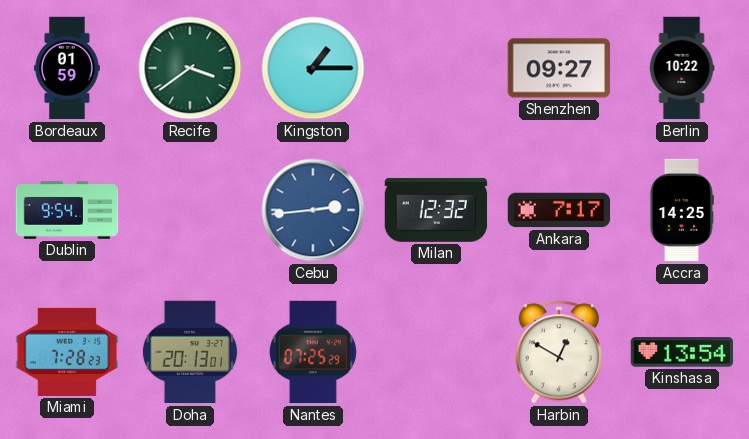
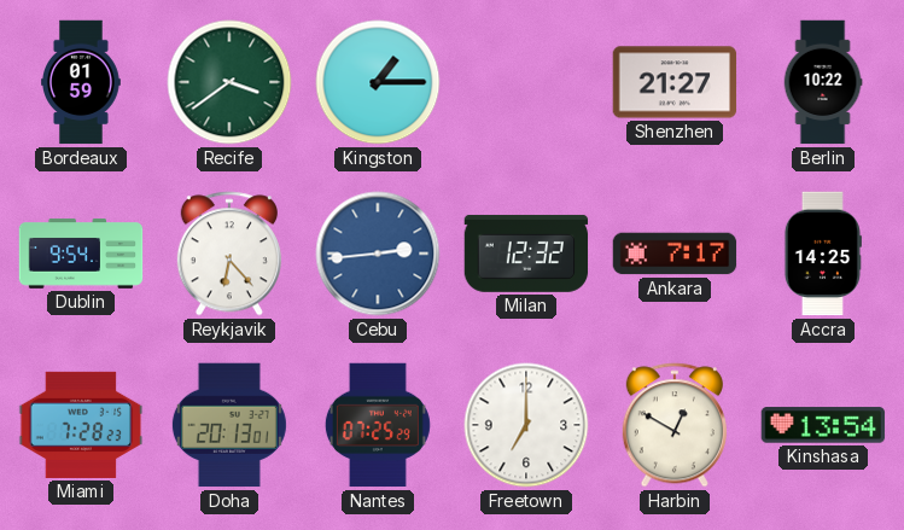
Shenzhen: 09:27 -> 21:27 (675, 82)
Reykjavik: none -> 6:23 (229, 254)
Freetown: none -> 7:00 (526, 425)
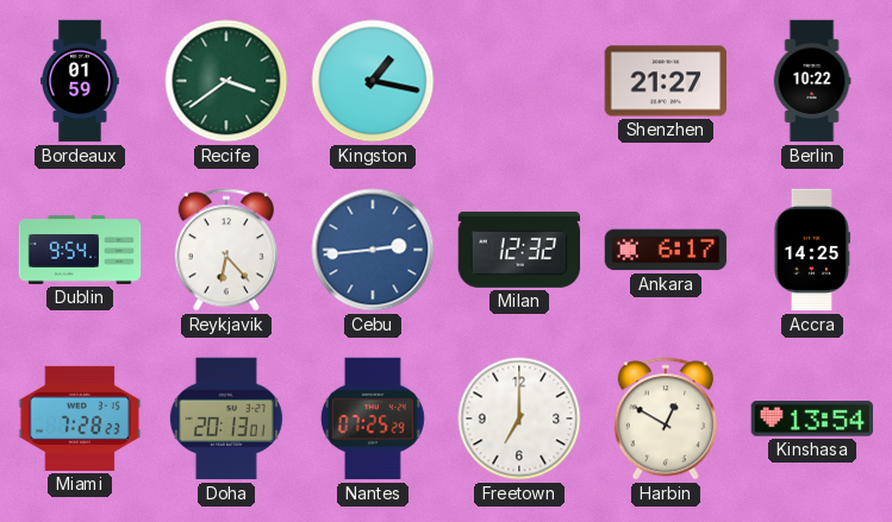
Kingston: 1:15 -> 1:17 (373, 81)
Ankara: 7:17 -> 6:17 (666, 250)
